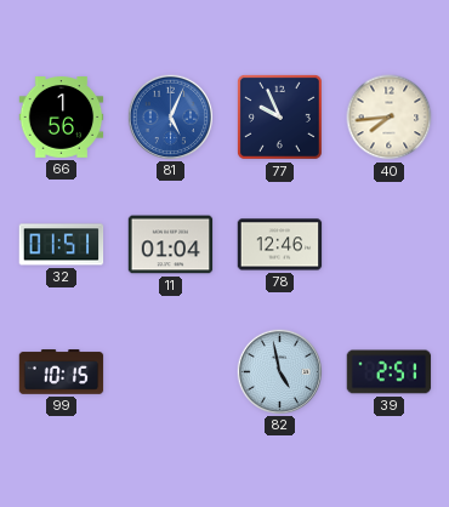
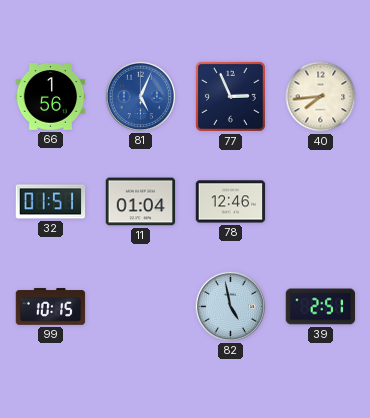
77: 9:56 -> 2:56 (230, 96)
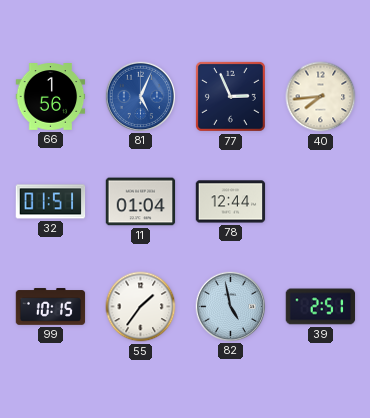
78: 12:46 -> 12:44 (231, 202)
55: none -> 1:36 (141, 307)
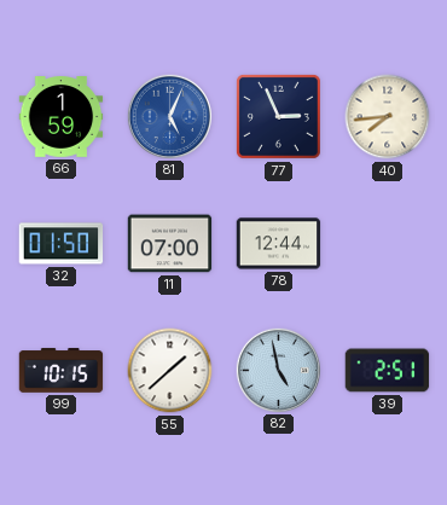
66: 1:56 -> 1:59 (62, 117)
32: 01:51 -> 01:50 (62, 244)
11: 01:04 -> 07:00 (170, 244)
55: 1:36 -> 1:38 (170, 371)
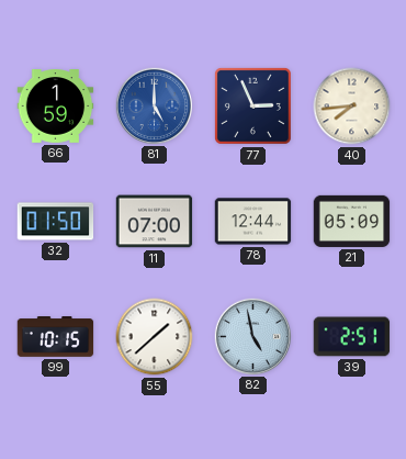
81: 5:04 -> 5:00 (154, 105)
21: none -> 05:09 (352, 221)
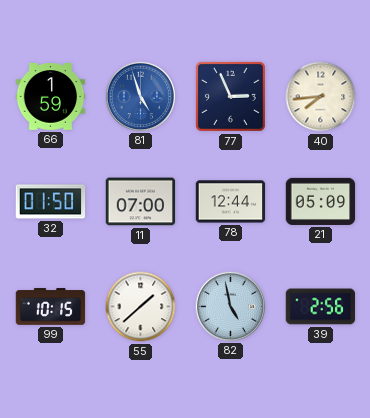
81: 5:00 -> 4:57 (140, 96)
39: 2:51 -> 2:56 (321, 307)
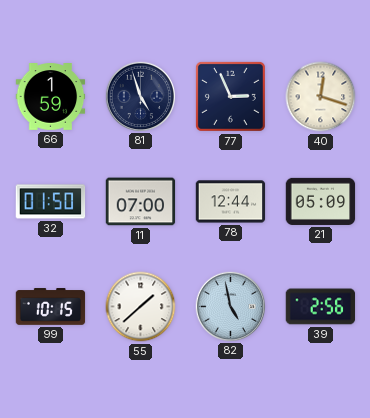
81 dial: blue -> navy (140, 96)
40: 7:44 -> 12:18 (321, 97)
